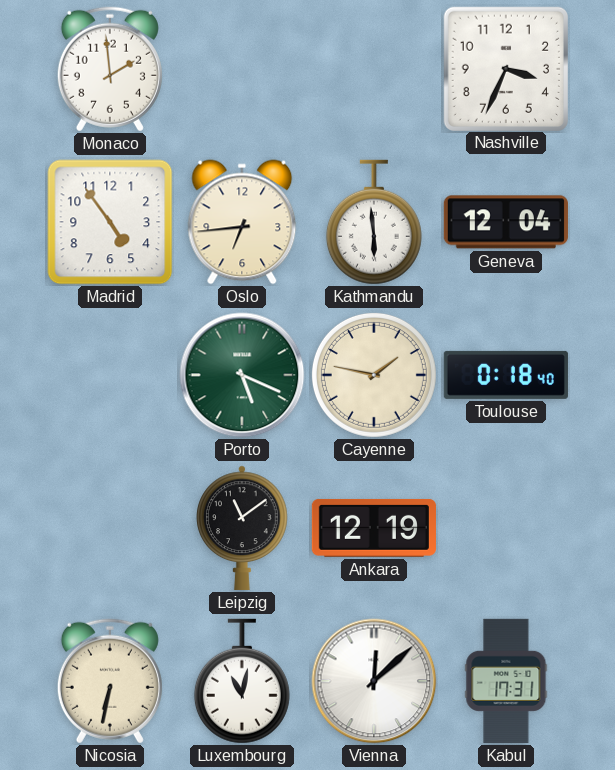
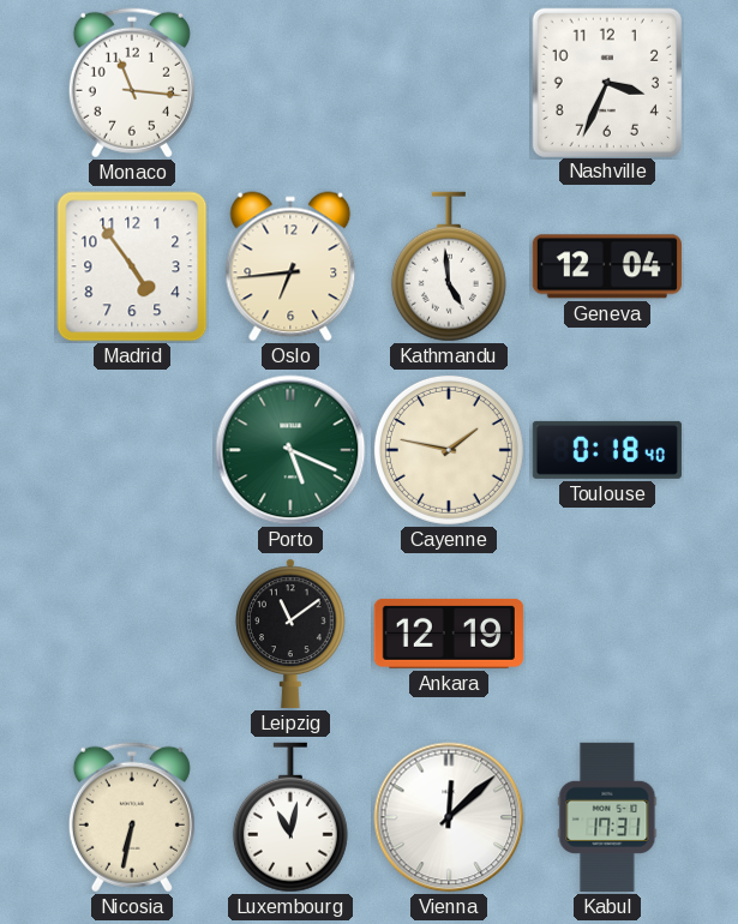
Monaco: 1:59 -> 11:16 (132, 83)
Kathmandu: 5:59 -> 4:59 (449, 266)
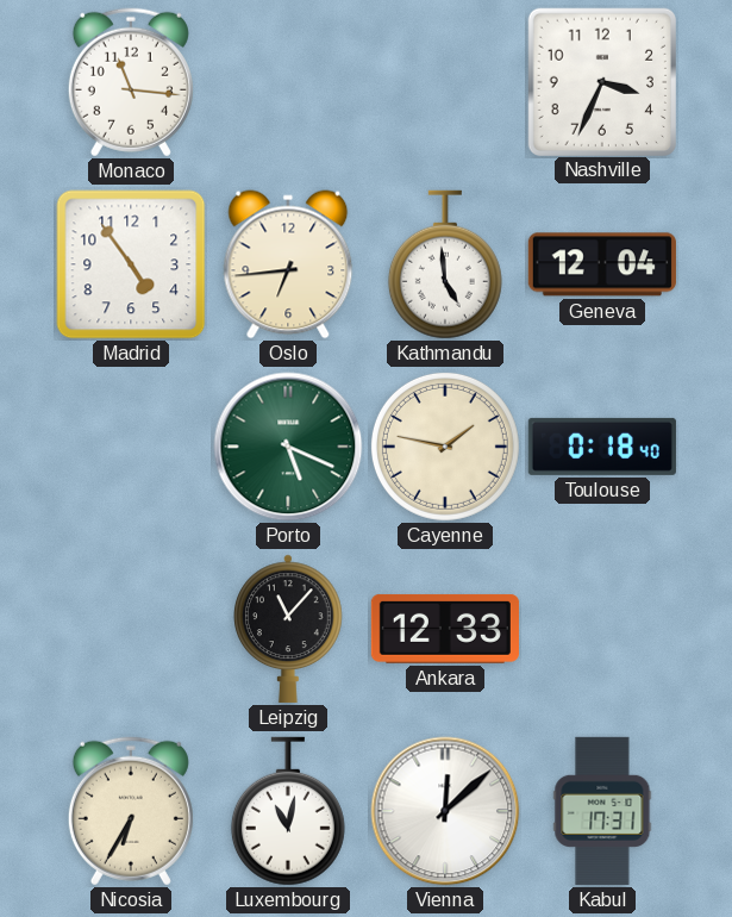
Leipzig: 11:09 -> 11:07 (289, 629)
Ankara: 12:19 -> 12:33 (445, 629)
Nicosia: 6:32 -> 6:35 (131, 811)
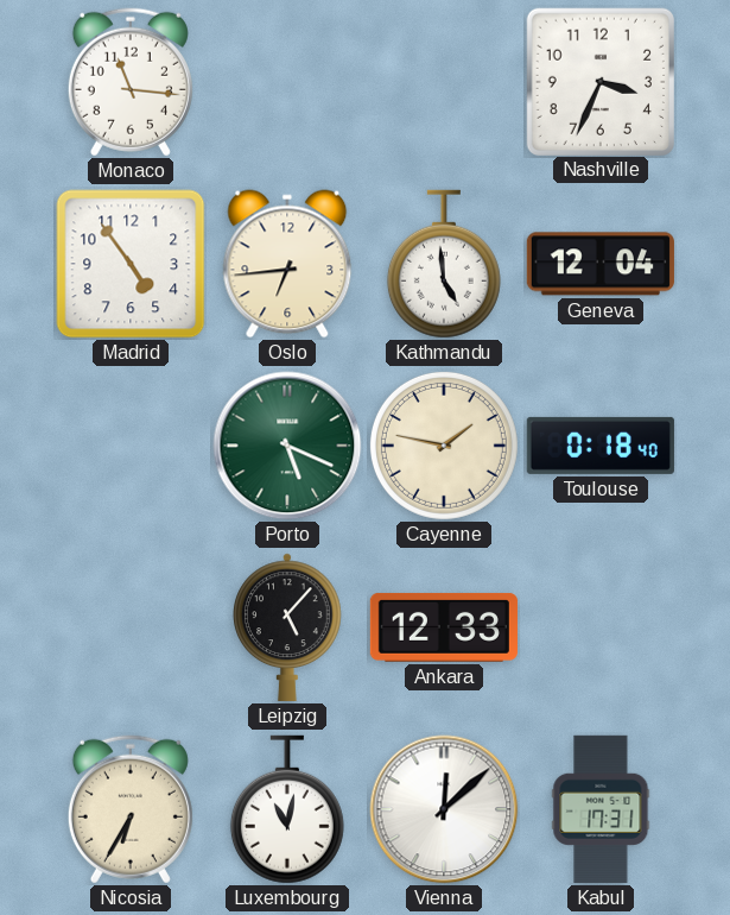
Leipzig: 11:07 -> 5:07 (288, 627)
